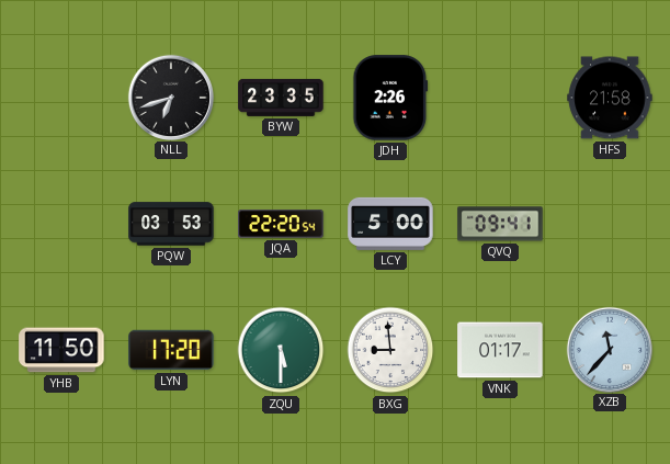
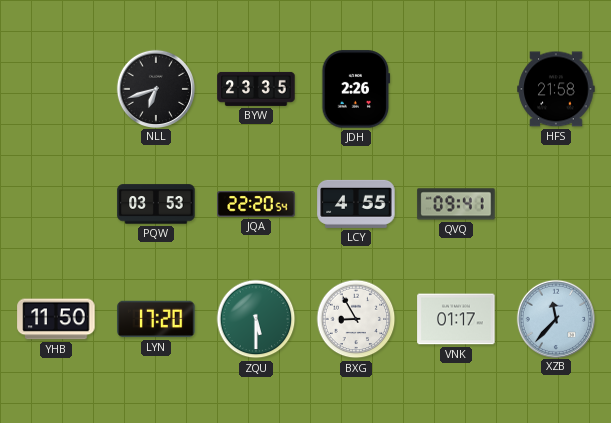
LCY: 5:00 -> 4:55 (356, 204)
BXG: 8:59 -> 8:55 (356, 319)
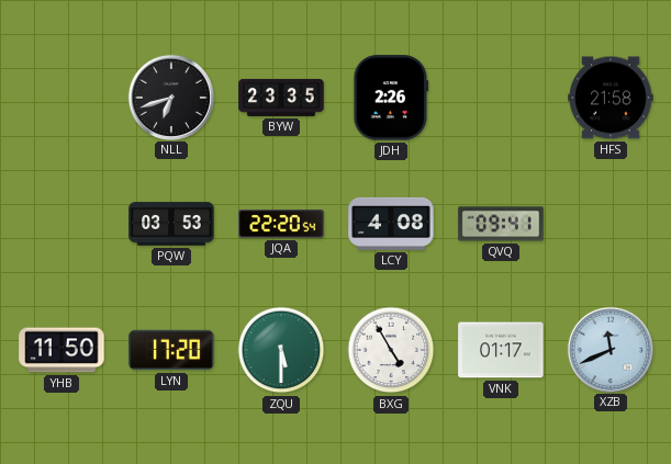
LCY: 4:55 -> 4:08 (391, 224)
BXG: 8:55 -> 4:55 (391, 350)
XZB: 11:37 -> 11:41 (610, 349)
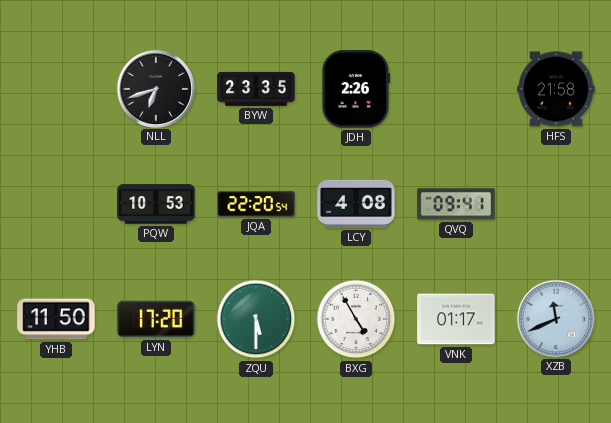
PQW: 03:53 -> 10:53 (156, 204)
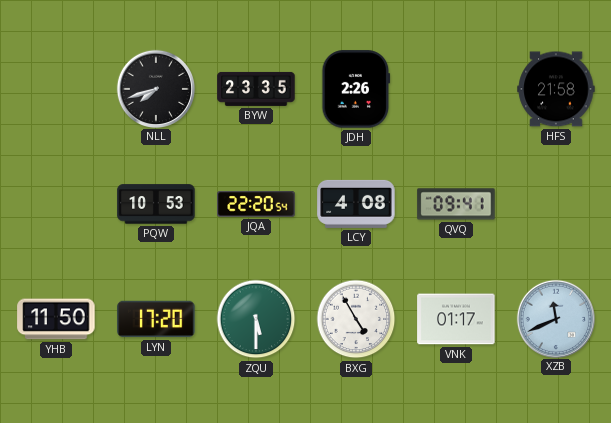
NLL: 6:42 -> 7:42 (155, 88)
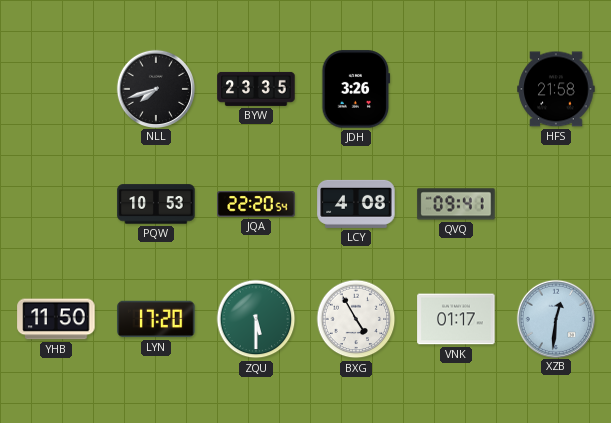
JDH: 2:26 -> 3:26 (356, 89)
XZB: 11:41 -> 12:31 (555, 318)
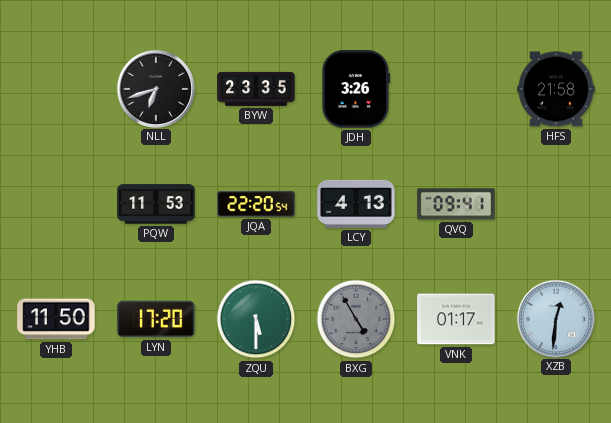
NLL: 7:42 -> 6:42 (155, 88)
PQW: 10:53 -> 11:53 (156, 204)
LCY: 4:08 -> 4:13 (356, 204)
BXG dial: white -> grey (356, 319)
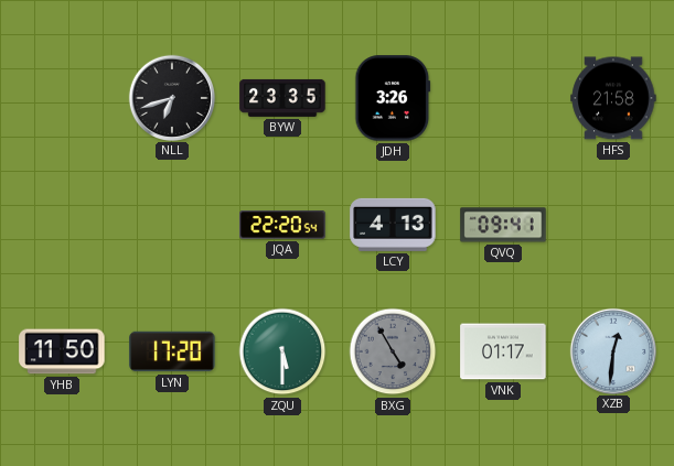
PQW: 11:53 -> none (156, 204)
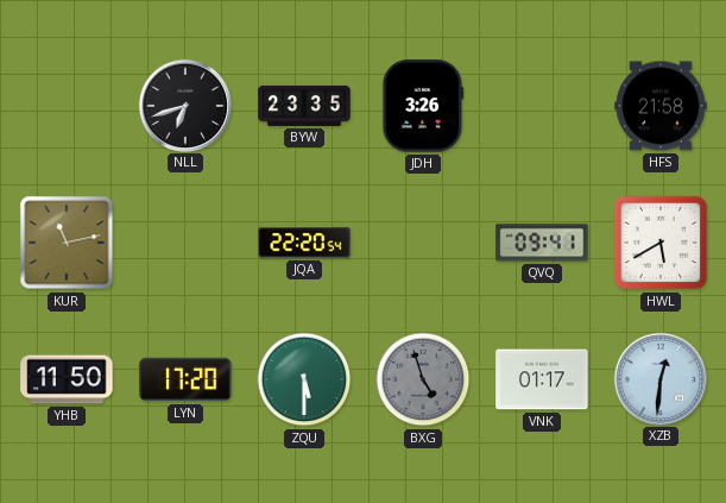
KUR: none -> 11:13 (67, 243)
LCY: 4:13 -> none (393, 225)
HWL: none -> 5:40 (661, 243)
BXG: 4:55 -> 4:57 (423, 379)
